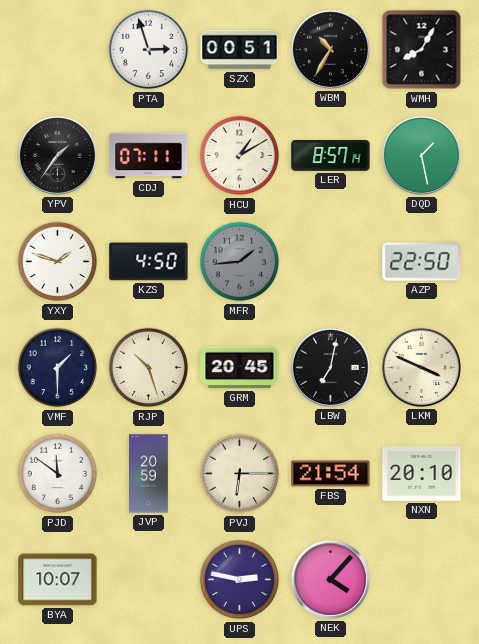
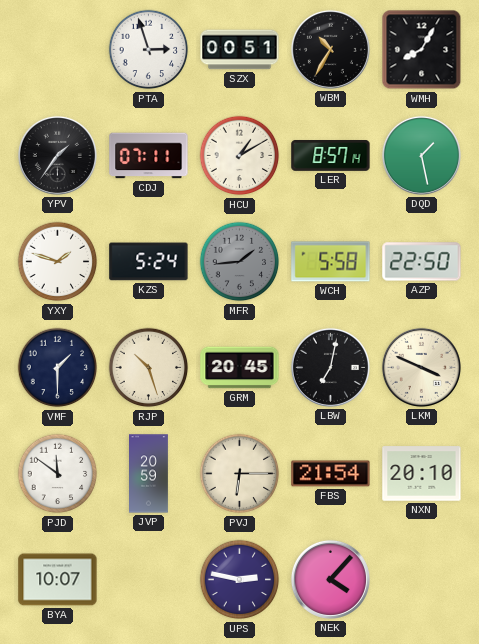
KZS: 4:50 -> 5:24 (149, 262)
WCH: none -> 5:58 (331, 262)
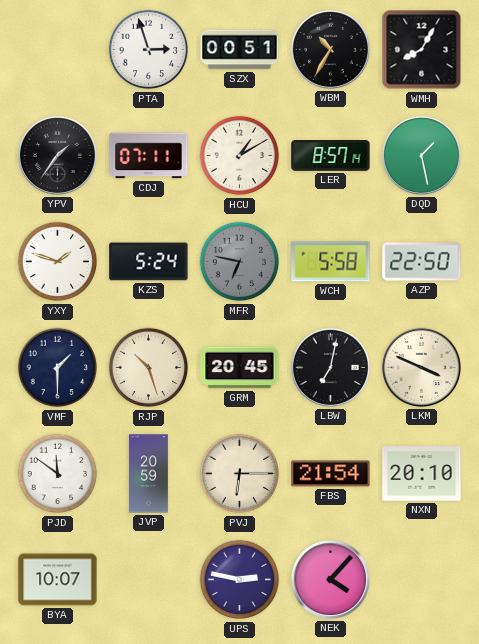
MFR: 1:44 -> 6:47 (240, 262)
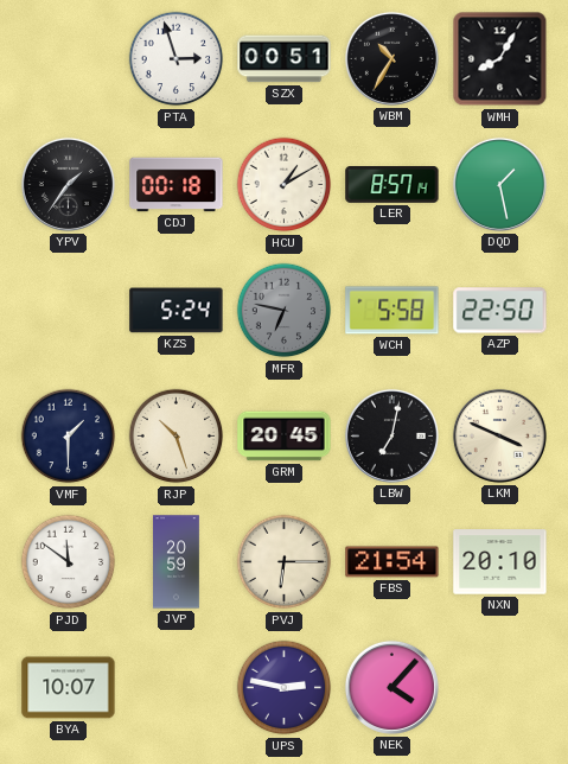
CDJ: 07:11 -> 00:18 (177, 185)
YXY: 1:48 -> none (58, 262)
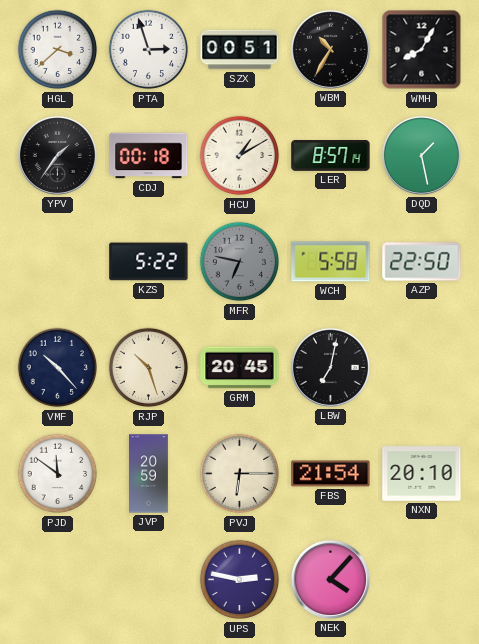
HGL: none -> 3:38 (58, 50)
KZS: 5:24 -> 5:22 (149, 262)
VMF: 1:30 -> 10:23 (58, 368)
LKM: 3:49 -> none (499, 435)
BYA: 10:07 -> none (69, 688)
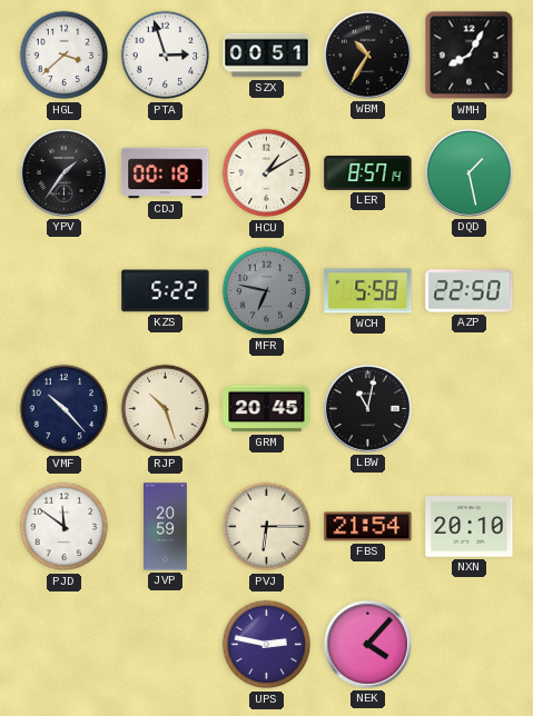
LBW: 7:02 -> 11:02 (367, 408)
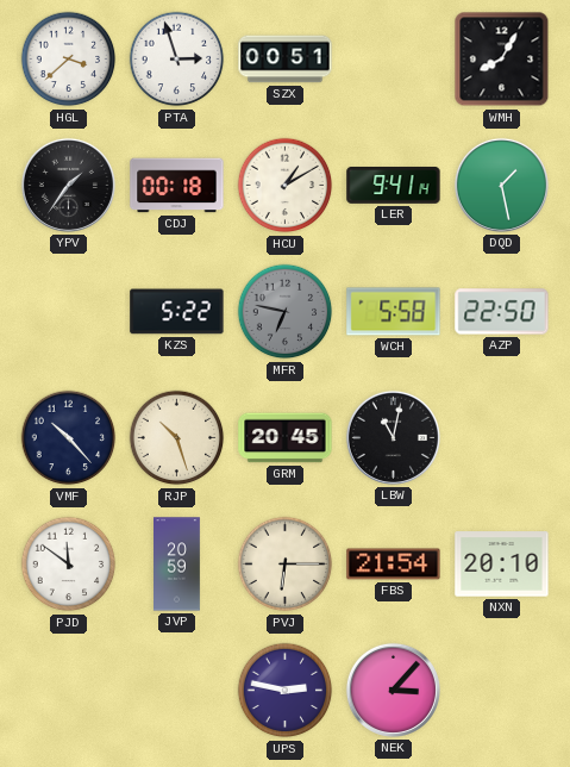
WBM: 10:35 -> none (367, 54)
LER: 8:57 -> 9:41 (394, 186)
NEK: 4:07 -> 3:07 (393, 690)
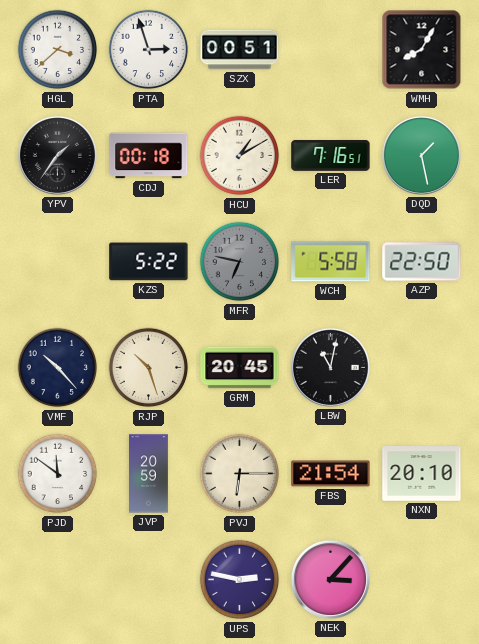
LER: 9:41 -> 7:16 (331, 156)
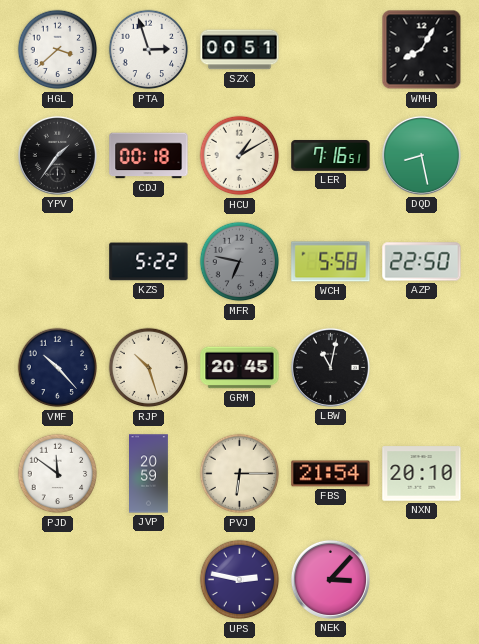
DQD: 1:28 -> 8:28 (421, 155)
